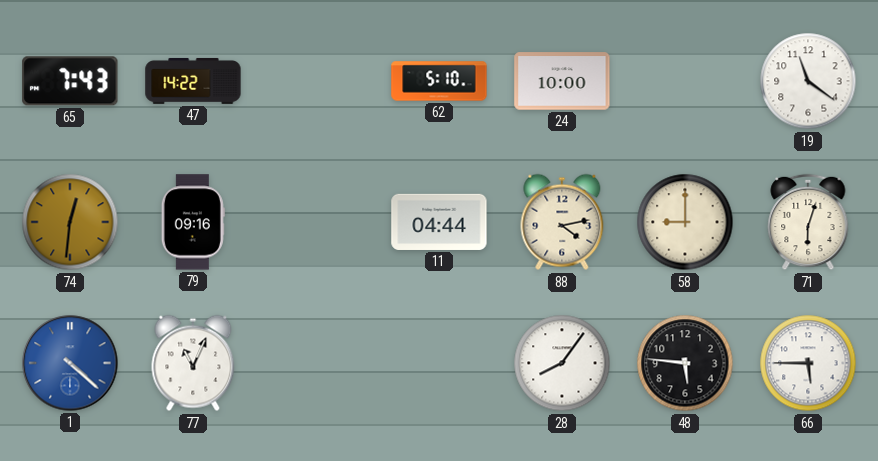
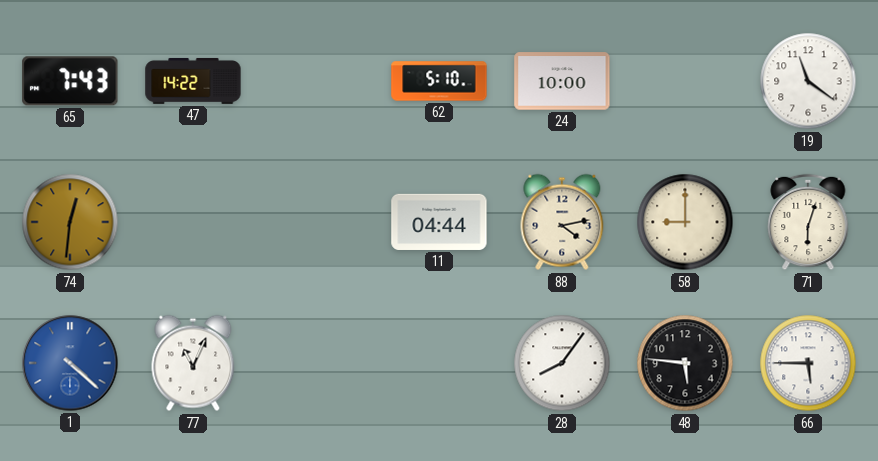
79: 09:16 -> none (193, 222)
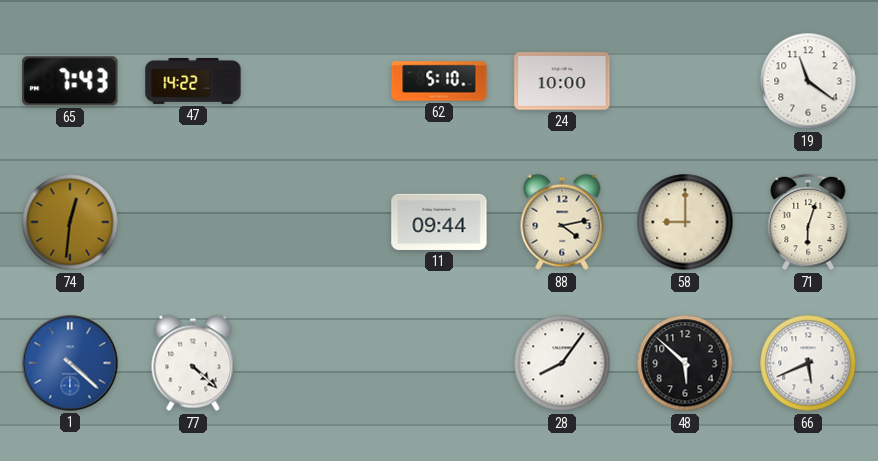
11: 04:44 -> 09:44 (439, 222)
77: 11:04 -> 4:22 (193, 363)
48: 5:46 -> 5:52 (685, 363)
66: 5:45 -> 5:41 (808, 363)
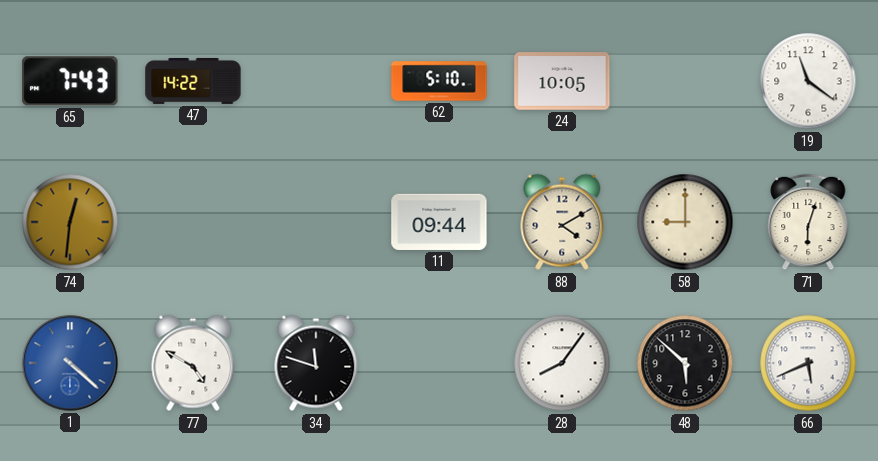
24: 10:00 -> 10:05 (562, 81)
88: 4:13 -> 4:10 (562, 222)
77: 4:22 -> 4:50 (193, 363)
34: none -> 11:48 (316, 363)
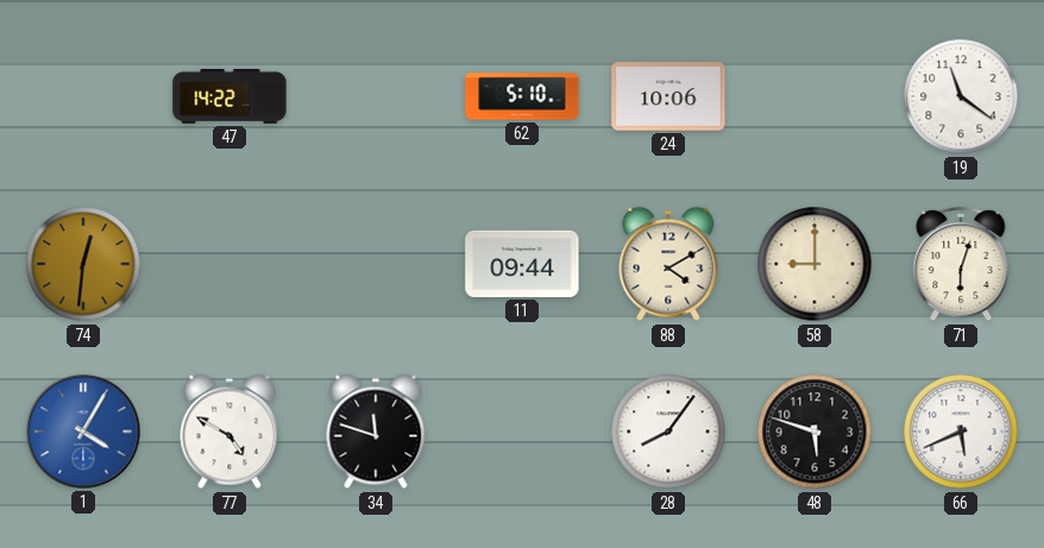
65: 7:43 -> none (70, 81)
24: 10:05 -> 10:06 (668, 96)
1: 4:22 -> 4:05 (83, 432)
48: 5:52 -> 5:48 (815, 432)
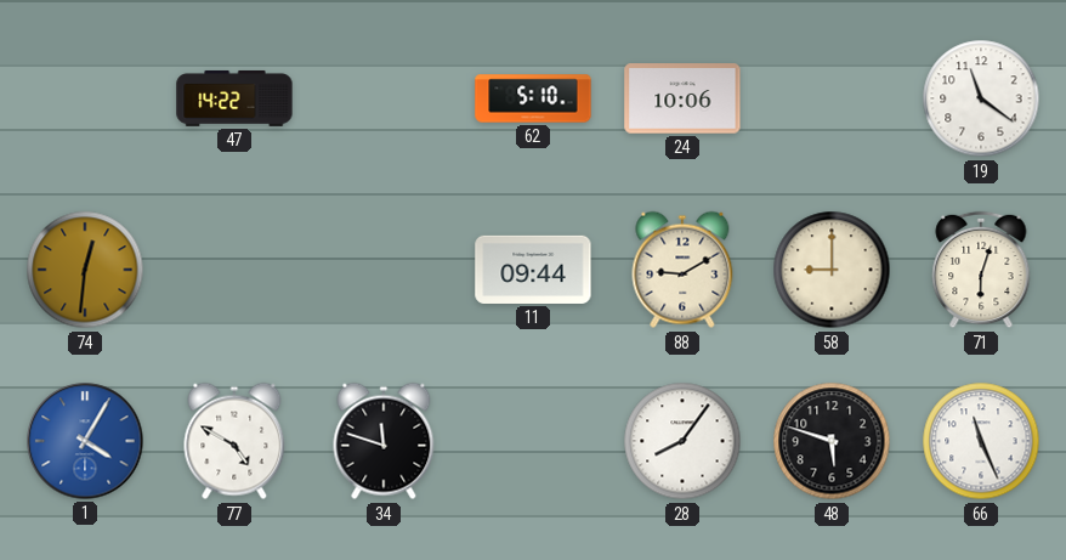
88: 4:10 -> 9:10 (682, 270)
66: 5:41 -> 11:26 (981, 441)
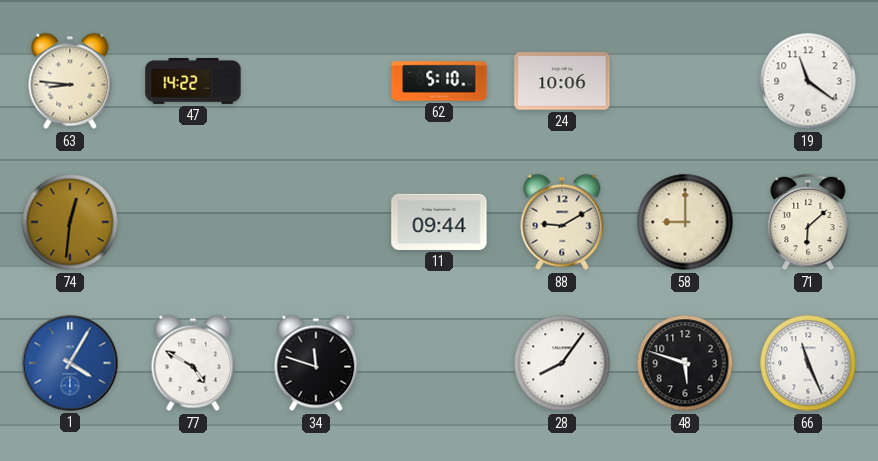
63: none -> 8:46 (70, 81)
71: 6:03 -> 6:08 (808, 222)
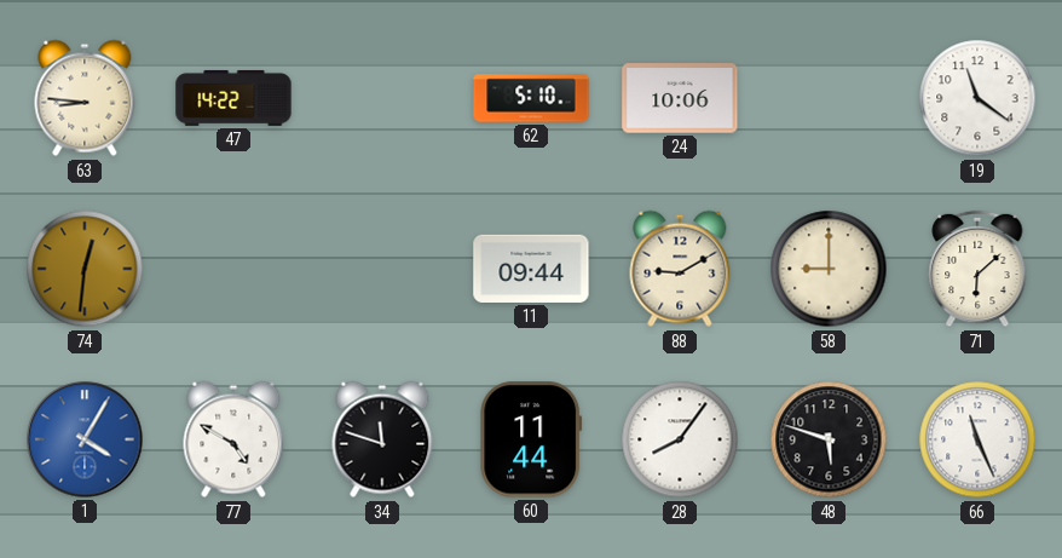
60: none -> 11:44 (531, 439)
